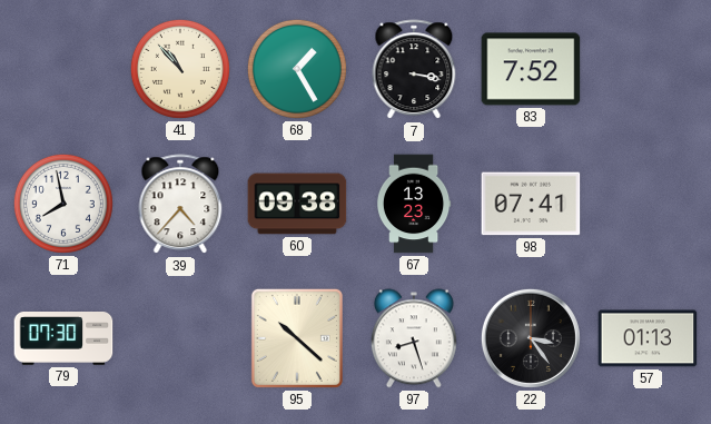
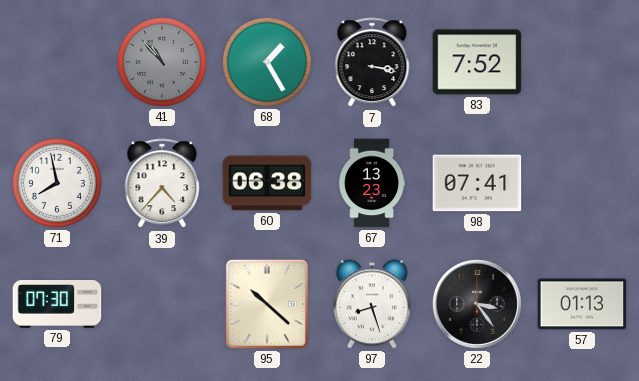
41 dial: cream -> grey (162, 62)
60: 09:38 -> 06:38 (267, 183)
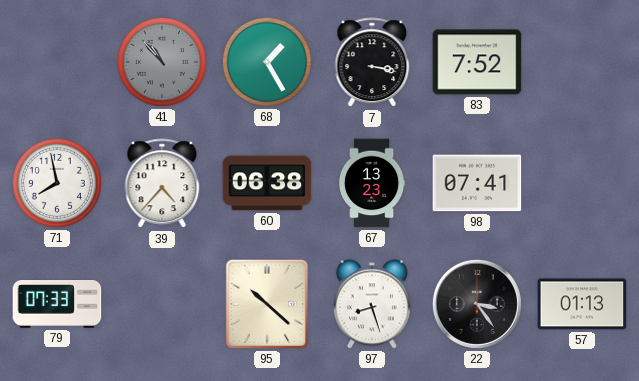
79: 07:30 -> 07:33 (57, 305)
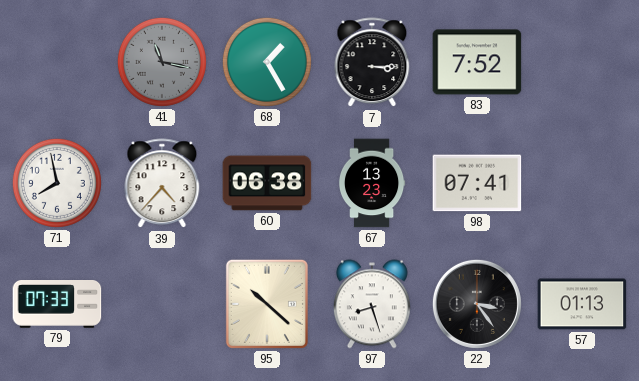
41: 10:53 -> 11:17 (162, 62)
7: 3:17 -> 3:15 (372, 63)
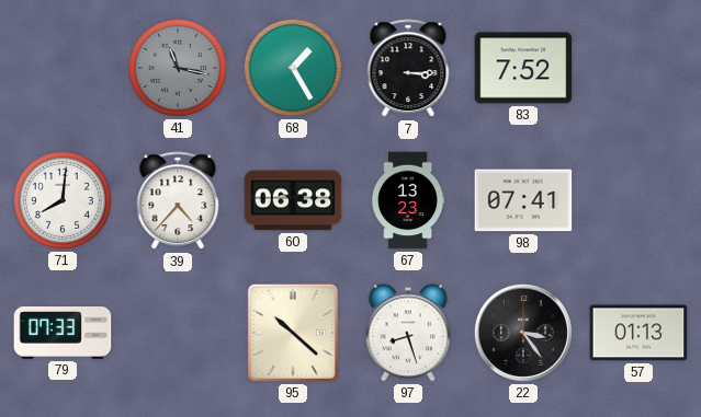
71: 7:58 -> 8:01 (63, 200)
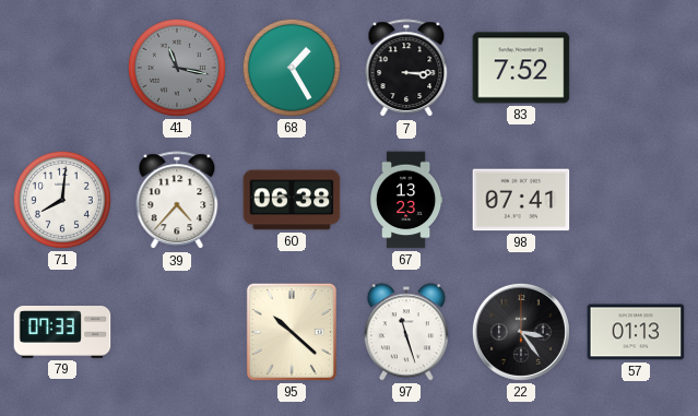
97: 8:27 -> 11:27 (406, 332)
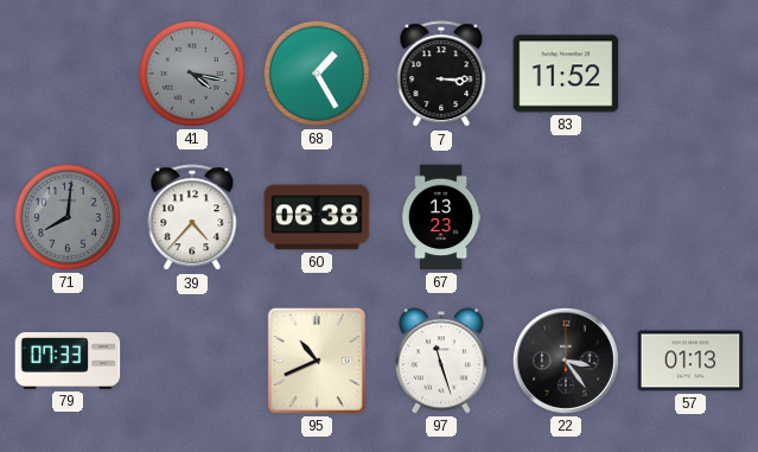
41: 11:17 -> 4:17 (192, 74)
83: 7:52 -> 11:52 (566, 74)
71 dial: white -> grey (68, 217)
98: 07:41 -> none (521, 200)
95: 10:22 -> 10:41 (317, 361)
